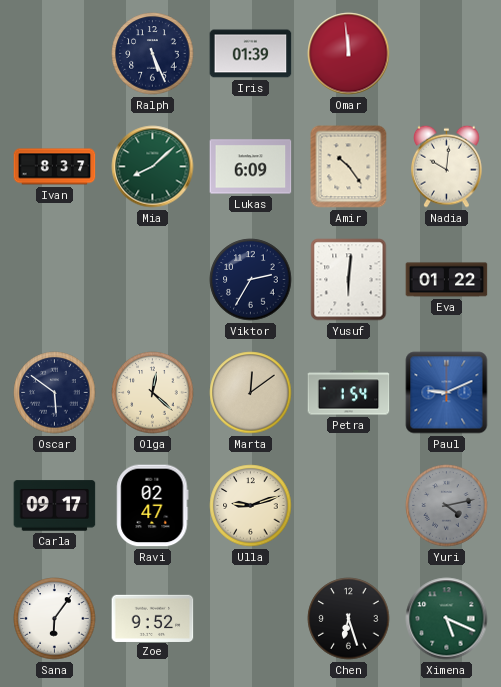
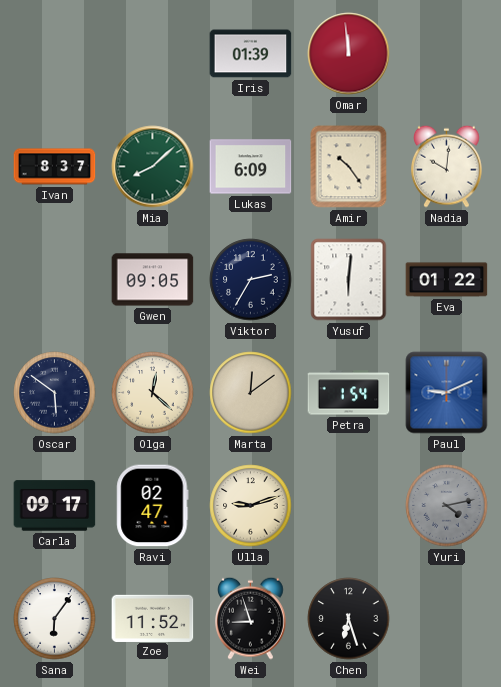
Ralph: 5:26 -> none (153, 54)
Gwen: none -> 09:05 (153, 280)
Zoe: 9:52 -> 11:52 (153, 618)
Wei: none -> 8:57 (251, 618)
Ximena: 5:19 -> none (447, 619)
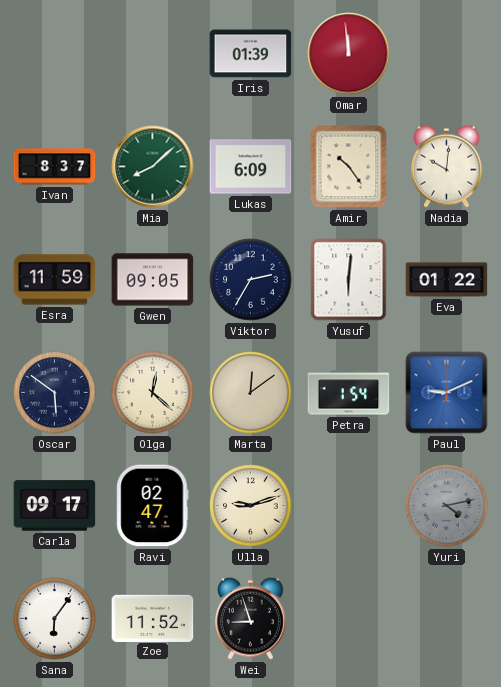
Esra: none -> 11:59 (55, 280)
Chen: 6:27 -> none (349, 619)
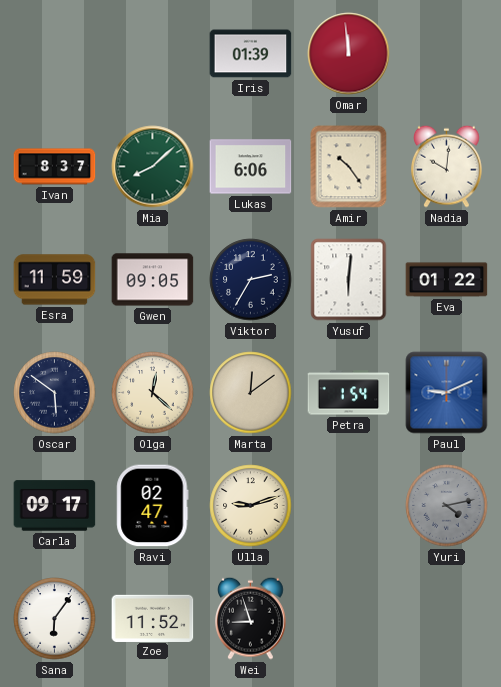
Lukas: 6:09 -> 6:06 (251, 167)
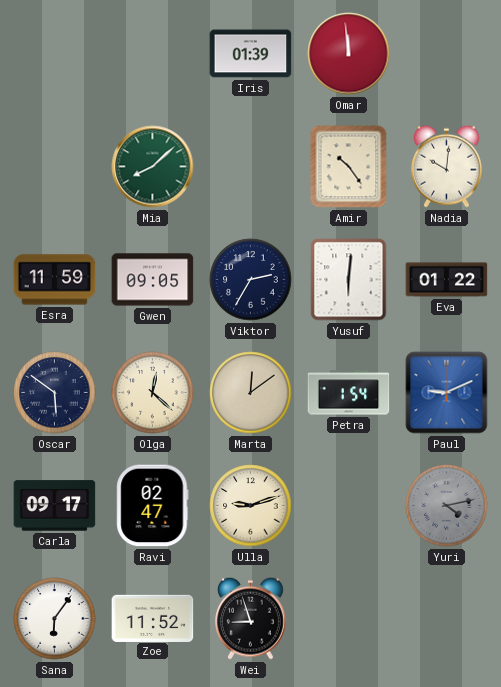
Ivan: 8:37 -> none (55, 167)
Lukas: 6:06 -> none (251, 167)
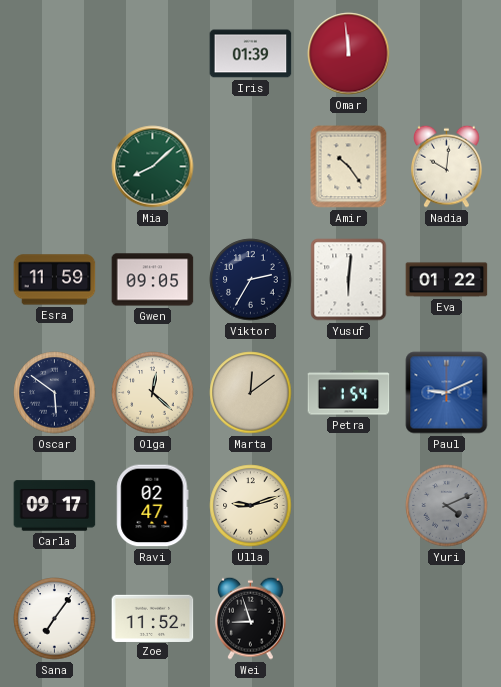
Yuri: 4:13 -> 4:11 (447, 506)
Sana: 6:06 -> 7:06 (55, 619)
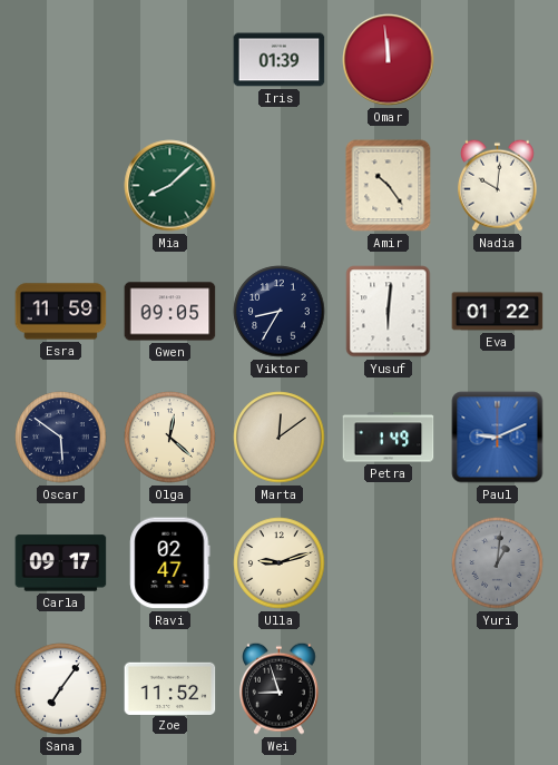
Viktor: 2:35 -> 8:35 (280, 312)
Petra: 1:54 -> 1:49 (389, 438)
Yuri: 4:11 -> 1:01 (498, 563)
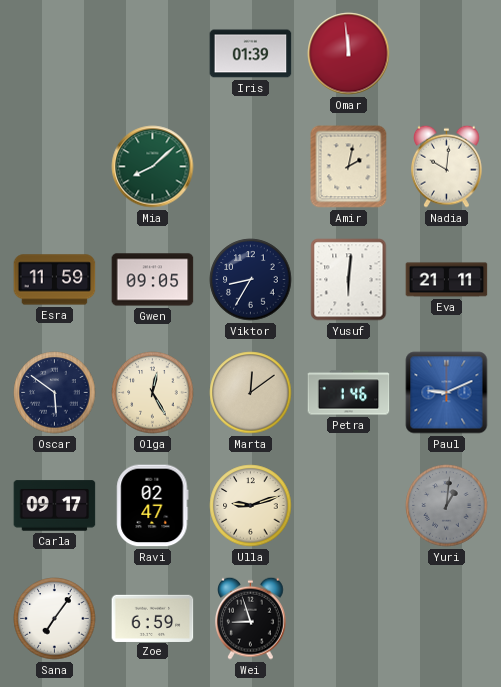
Amir: 10:24 -> 2:02 (349, 167)
Eva: 01:22 -> 21:11 (447, 280)
Olga: 12:22 -> 12:25 (153, 393)
Petra: 1:49 -> 1:46 (349, 393)
Zoe: 11:52 -> 6:59 (153, 618)
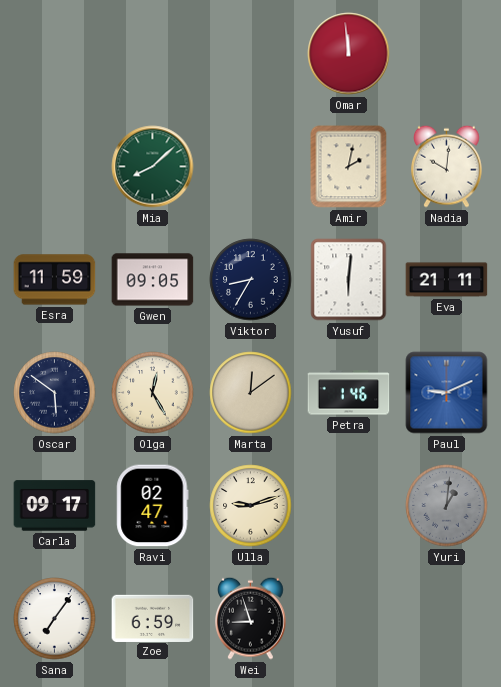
Iris: 01:39 -> none (251, 54)
